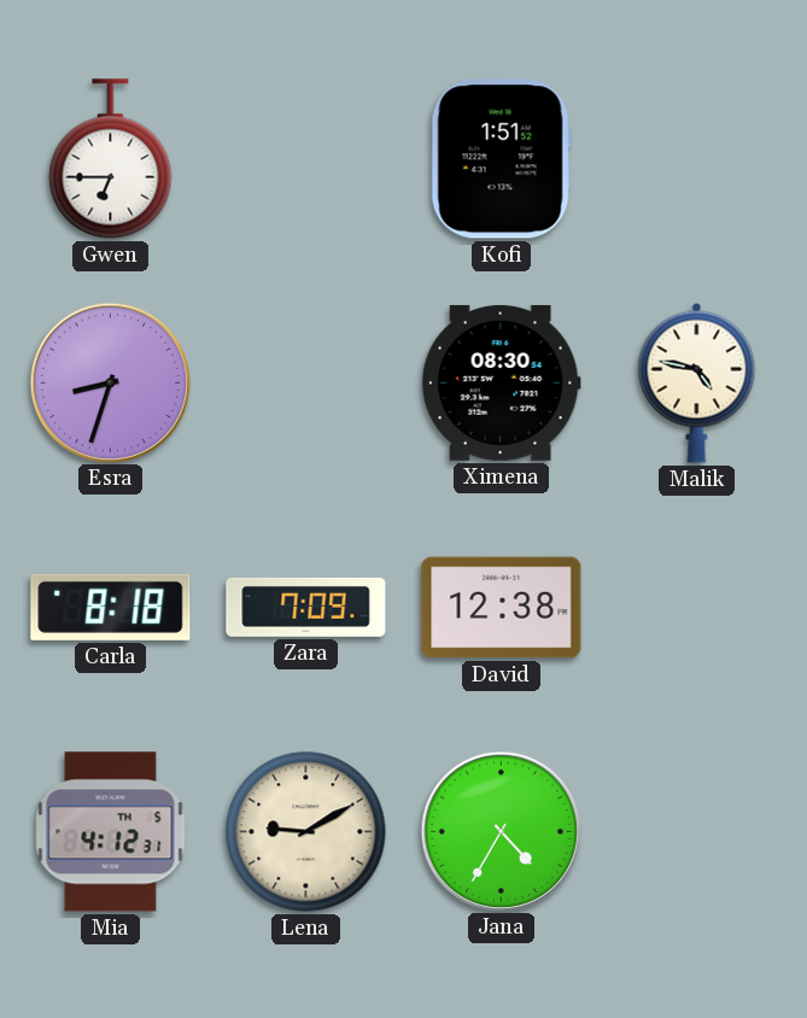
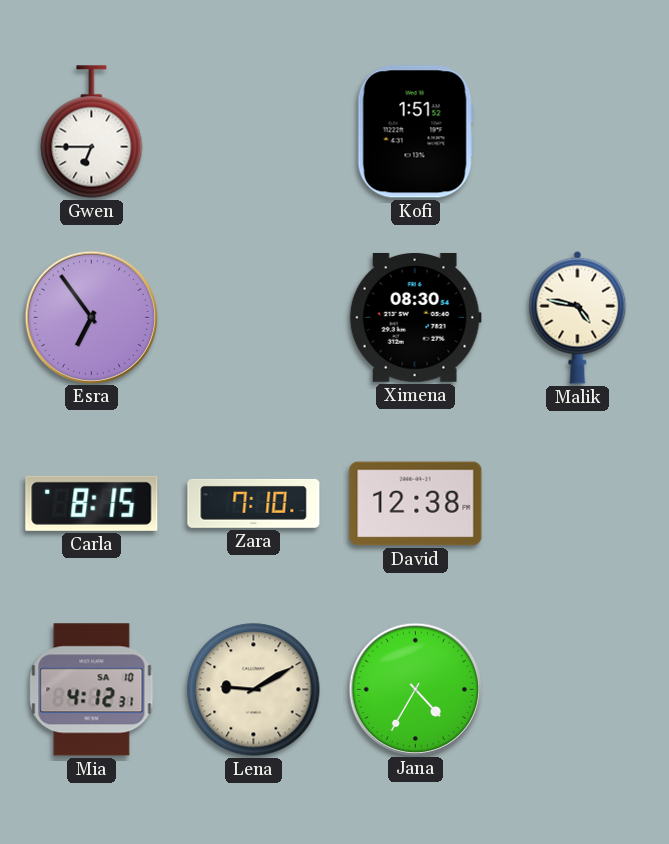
Esra: 8:33 -> 6:54 (91, 317)
Carla: 8:18 -> 8:15 (92, 503)
Zara: 7:09 -> 7:10 (254, 503)
Mia date: TH 5 -> SA 10 (92, 690)
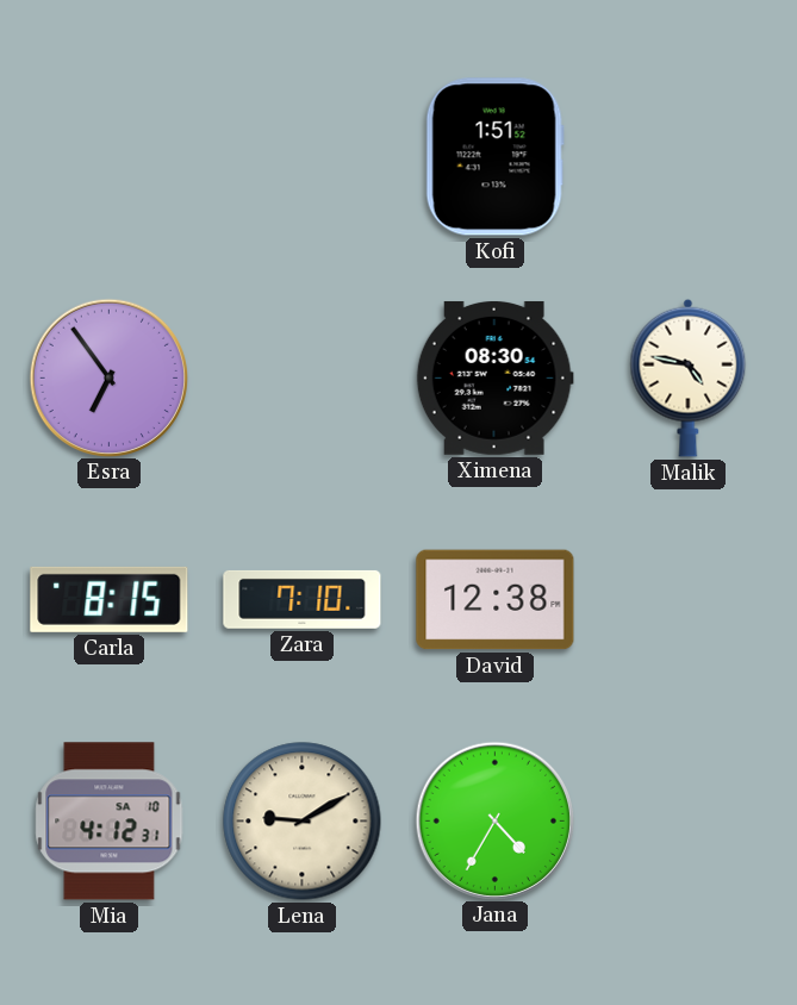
Gwen: 6:45 -> none (92, 132)
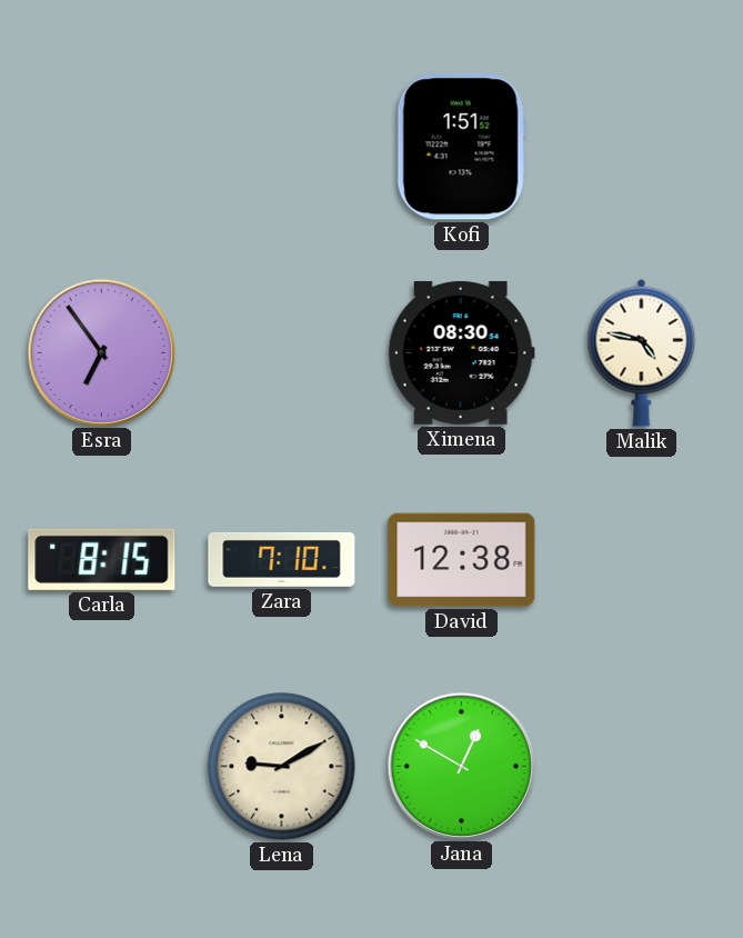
Mia: 4:12 -> none (110, 822)
Jana: 4:35 -> 12:50 (461, 766)
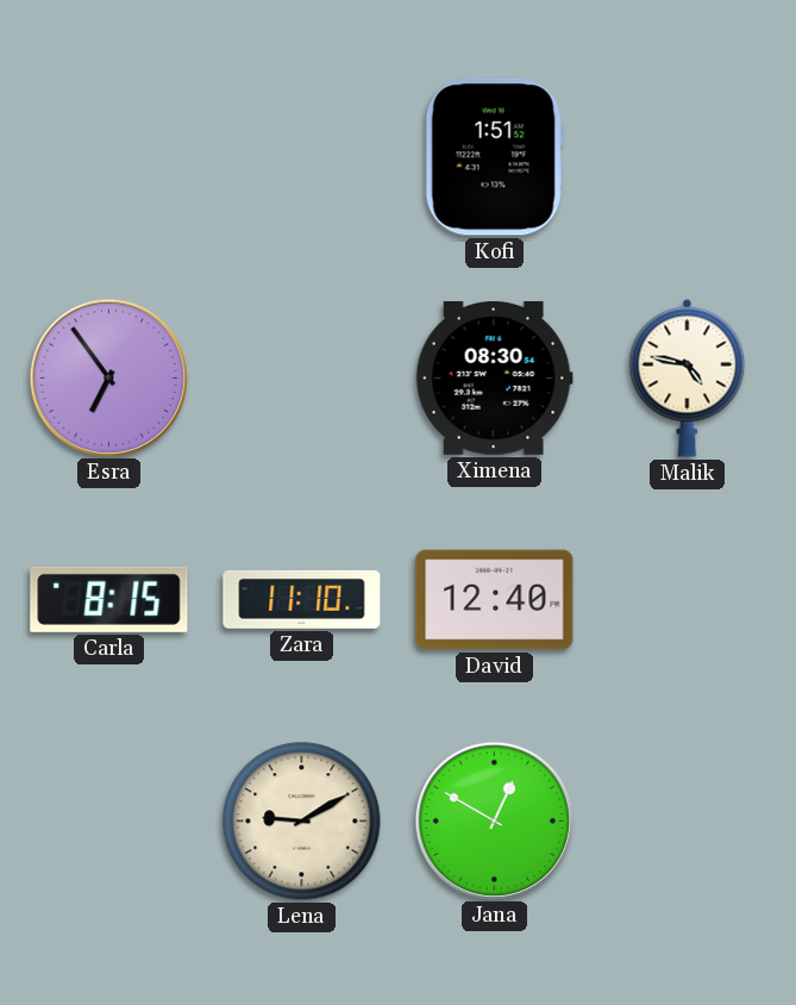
Zara: 7:10 -> 11:10 (302, 599)
David: 12:38 -> 12:40 (495, 600)
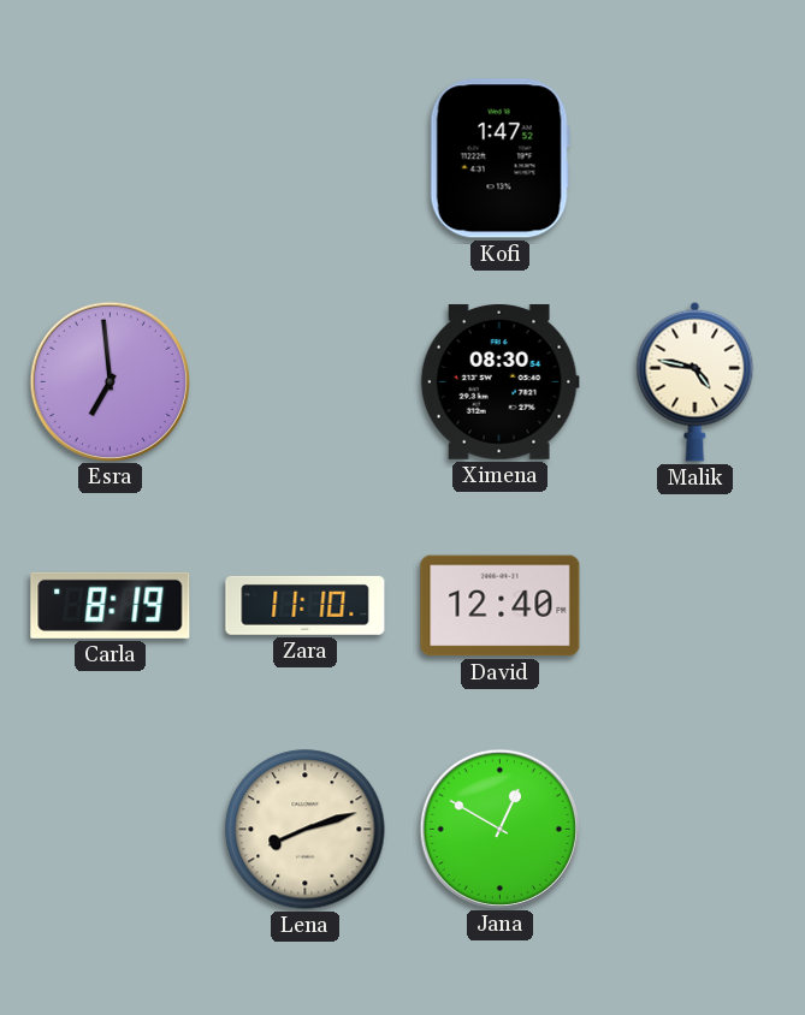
Kofi: 1:51 -> 1:47 (499, 159)
Esra: 6:54 -> 6:59 (109, 381)
Carla: 8:15 -> 8:19 (111, 605)
Lena: 9:10 -> 8:12 (306, 830)
